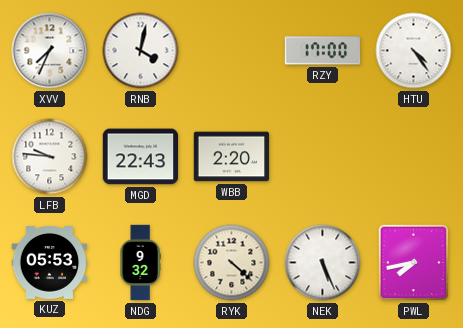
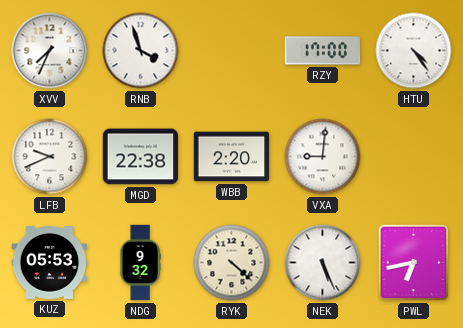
RNB: 4:02 -> 3:57 (141, 51)
LFB: 9:46 -> 9:41 (50, 157)
MGD: 22:43 -> 22:38 (141, 157)
VXA: none -> 9:01 (323, 157)
PWL: 7:43 -> 6:43 (414, 263)
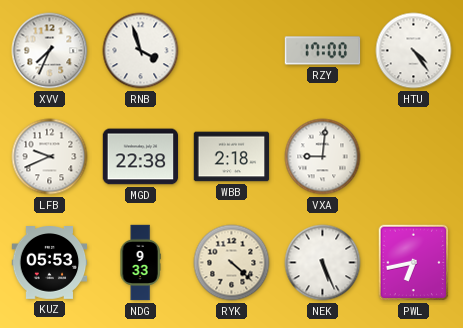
WBB: 2:20 -> 2:18 (232, 157)
NDG: 9:32 -> 9:33 (140, 263)
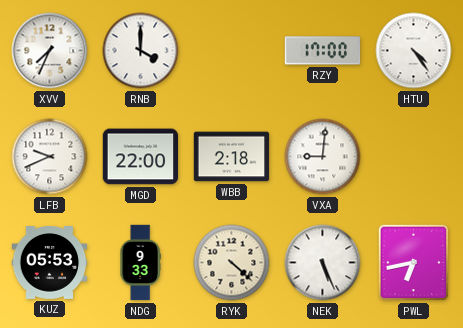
RNB: 3:57 -> 4:00 (141, 51)
MGD: 22:38 -> 22:00 (141, 157)
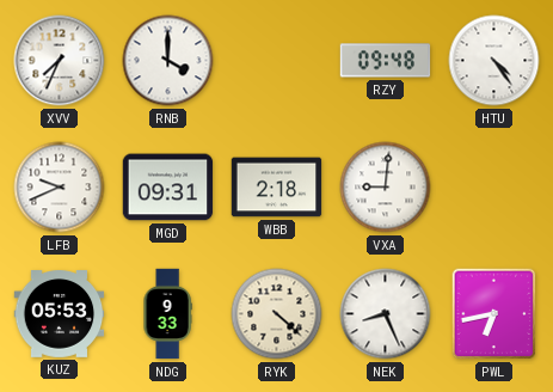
RZY: 17:00 -> 09:48 (386, 61)
MGD: 22:00 -> 09:31 (168, 188)
NEK: 5:26 -> 8:26 (386, 314)
